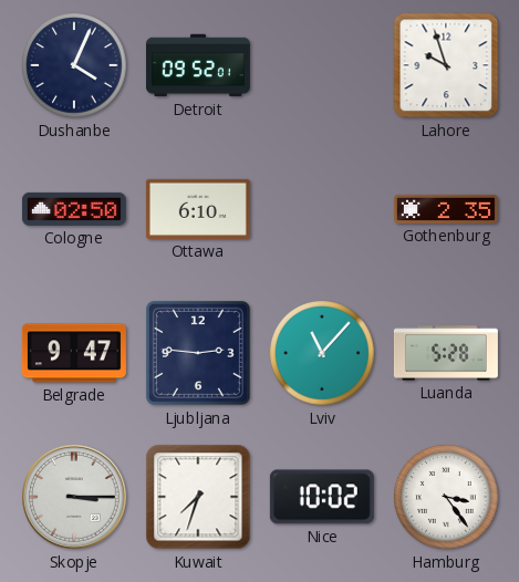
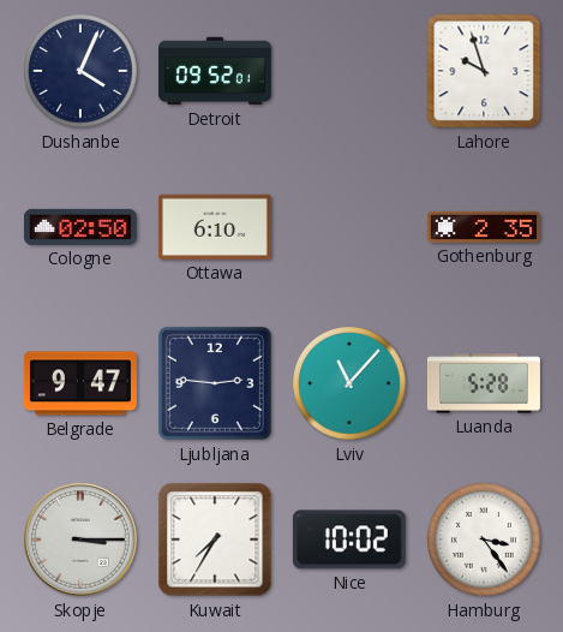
Kuwait: 7:33 -> 7:35 (215, 539)
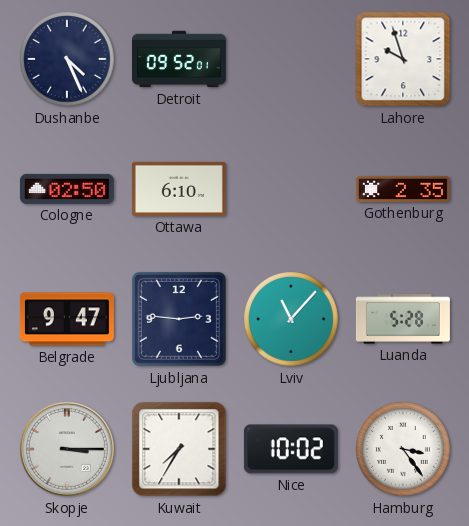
Dushanbe: 4:04 -> 4:26 (67, 59)
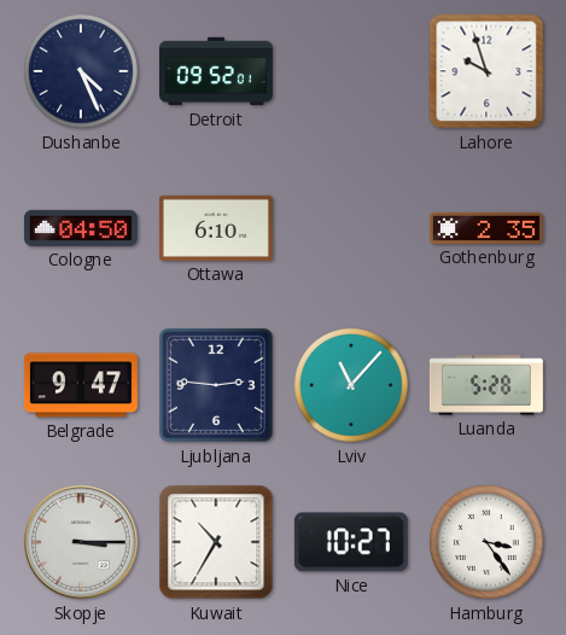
Cologne: 02:50 -> 04:50 (81, 228)
Kuwait: 7:35 -> 10:35 (216, 542)
Nice: 10:02 -> 10:27 (351, 542)
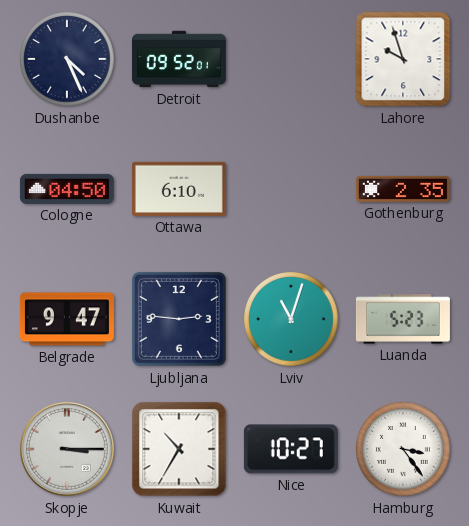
Lviv: 11:07 -> 11:03 (291, 319)
Luanda: 5:28 -> 5:23 (403, 319)
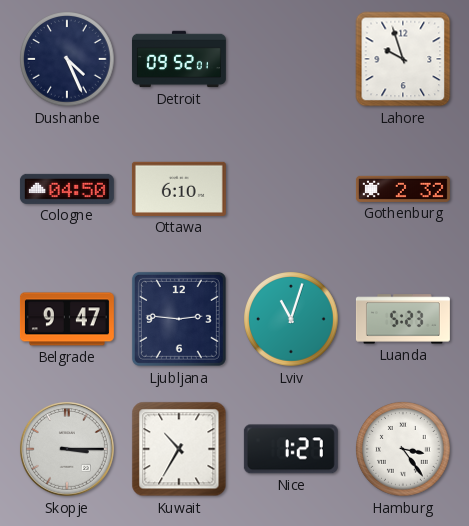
Gothenburg: 2:35 -> 2:32 (403, 189)
Nice: 10:27 -> 1:27 (291, 449)
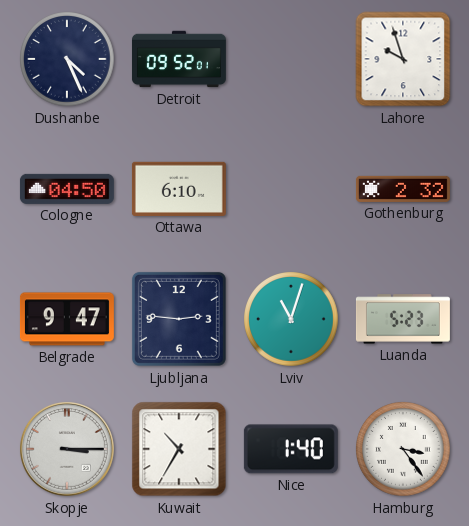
Nice: 1:27 -> 1:40 (291, 449)
